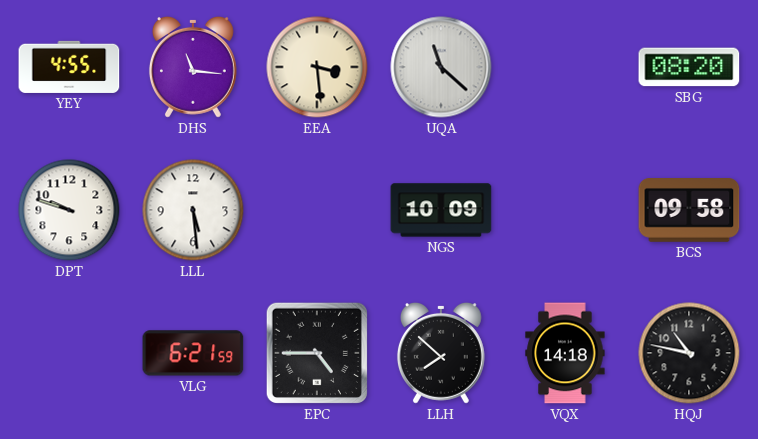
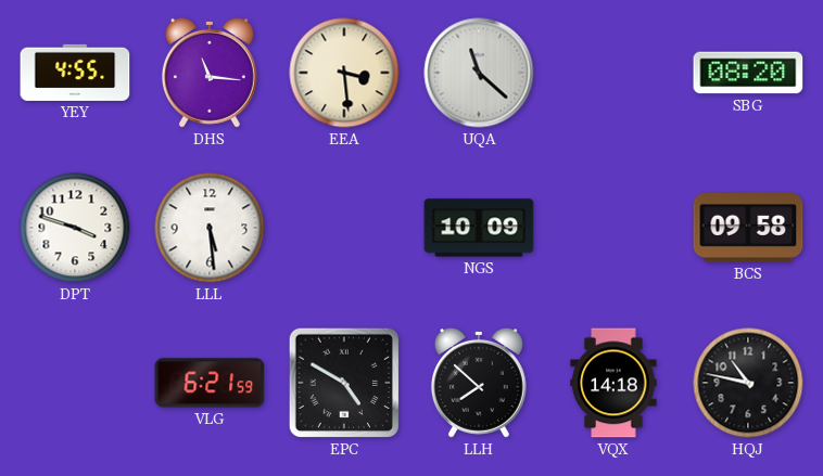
DPT: 9:48 -> 3:48 (75, 228)
EPC: 4:45 -> 4:50 (344, 383)
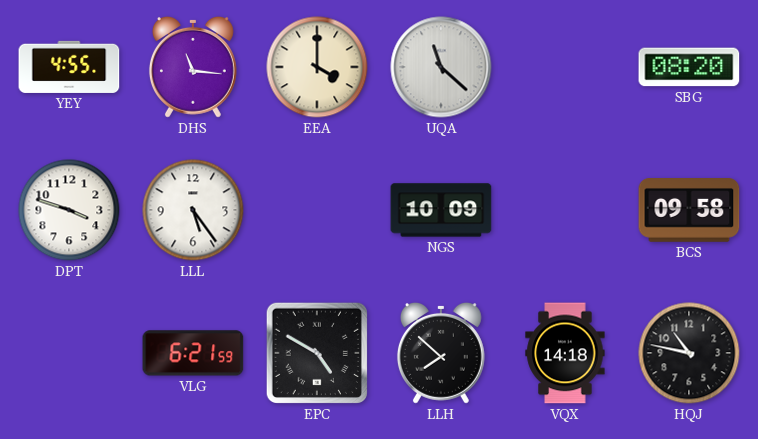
EEA: 3:29 -> 4:00 (317, 67)
LLL: 5:29 -> 5:24 (193, 210)
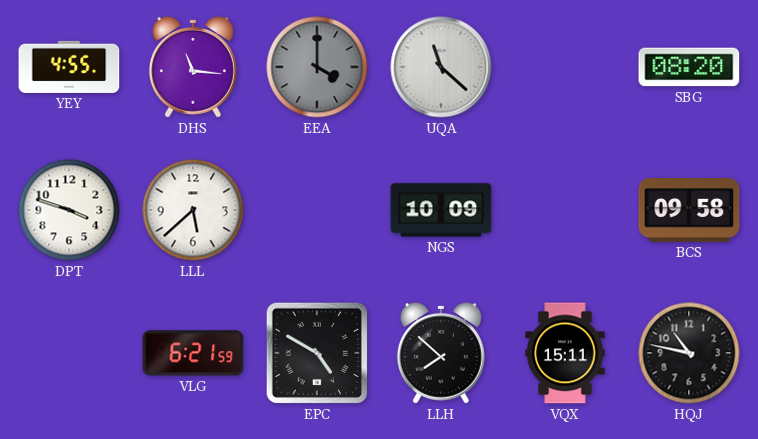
EEA dial: cream -> grey (317, 67)
LLL: 5:24 -> 5:38 (193, 210)
VQX: 14:18 -> 15:11 (565, 353)
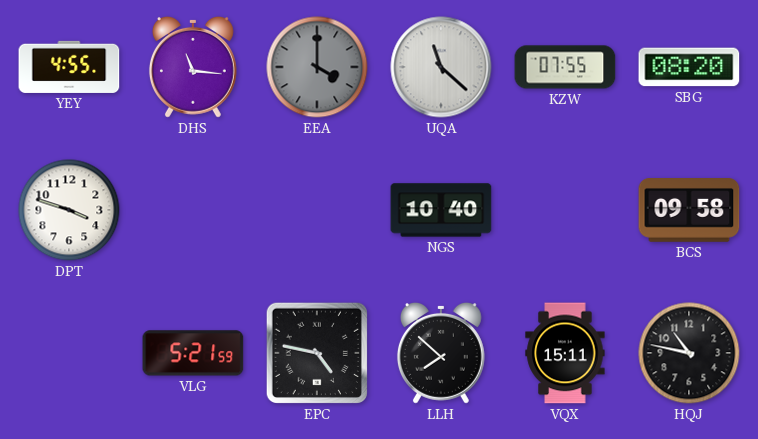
KZW: none -> 07:55 (565, 67)
LLL: 5:38 -> none (193, 210)
NGS: 10:09 -> 10:40 (441, 210)
VLG: 6:21 -> 5:21 (193, 353)
EPC: 4:50 -> 4:47 (317, 353)
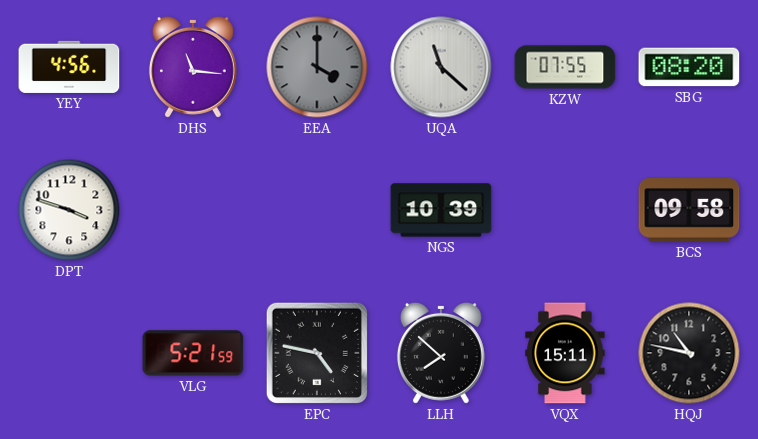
YEY: 4:55 -> 4:56 (69, 67)
NGS: 10:40 -> 10:39 (441, 210)
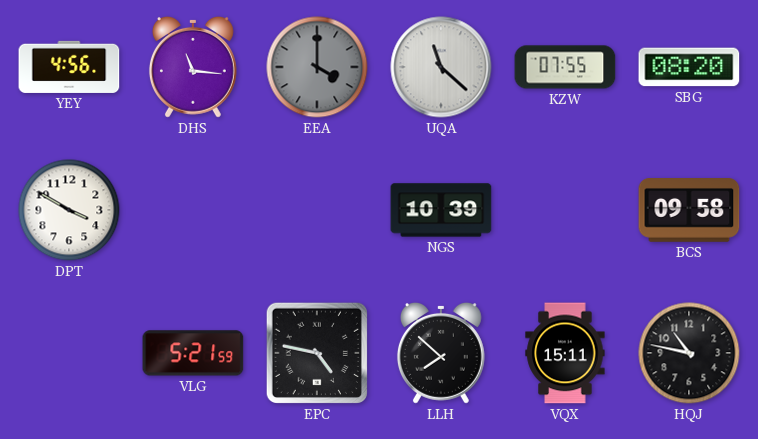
DPT: 3:48 -> 3:50 (69, 210)
